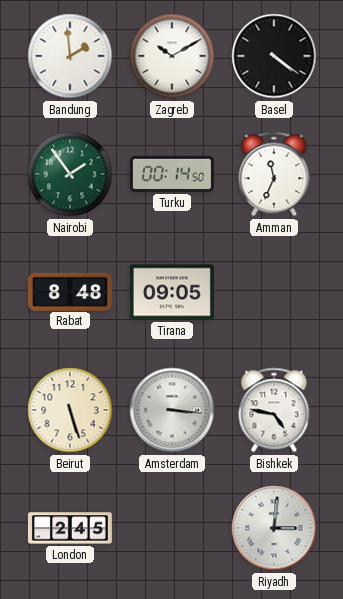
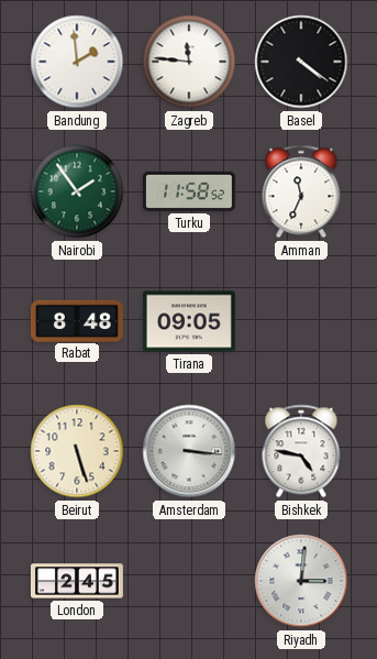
Zagreb: 10:10 -> 11:46 (189, 62)
Turku: 00:14 -> 11:58 (189, 191)
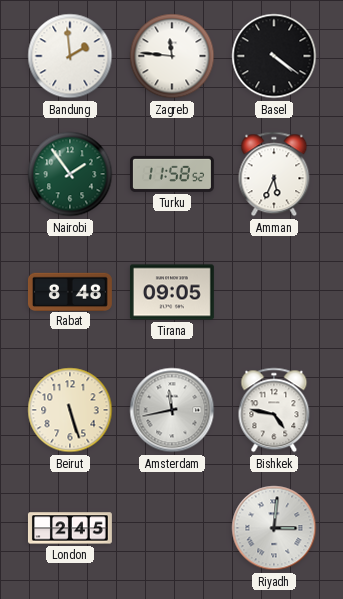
Amman: 11:34 -> 5:34 (274, 174)
Amsterdam: 3:16 -> 11:43 (172, 410)
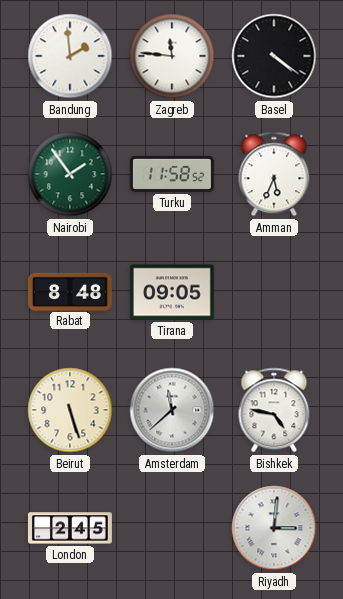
Amsterdam: 11:43 -> 11:38 (172, 410)
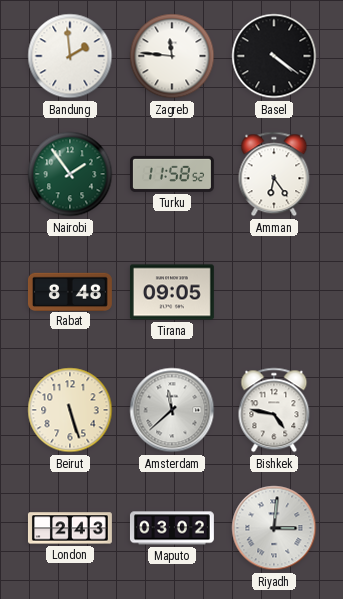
Amman: 5:34 -> 6:24 (274, 174)
London: 2:45 -> 2:43 (70, 528)
Maputo: none -> 03:02 (172, 528)
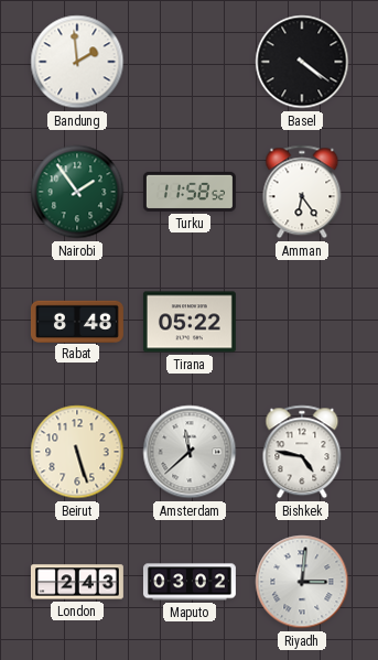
Zagreb: 11:46 -> none (172, 56)
Tirana: 09:05 -> 05:22 (190, 322)
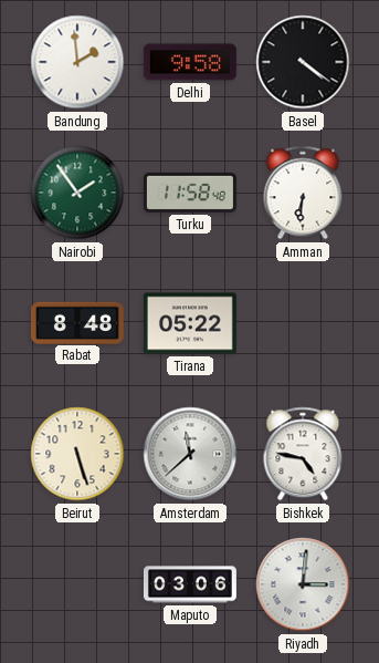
Delhi: none -> 9:58 (190, 62)
Turku: 11:58:52 -> 11:58:48 (190, 193)
Amman: 6:24 -> 6:31 (303, 193)
London: 2:43 -> none (77, 582)
Maputo: 03:02 -> 03:06 (190, 584)
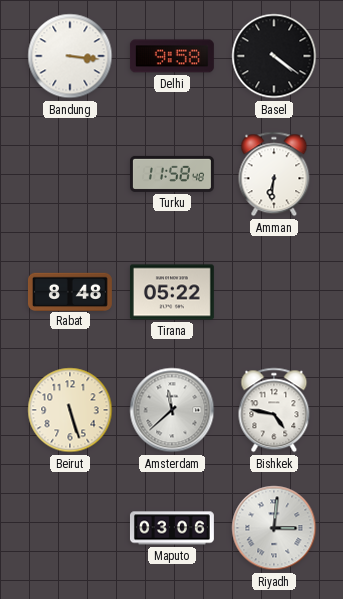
Bandung: 1:59 -> 3:16 (70, 56)
Nairobi: 1:54 -> none (77, 193)
